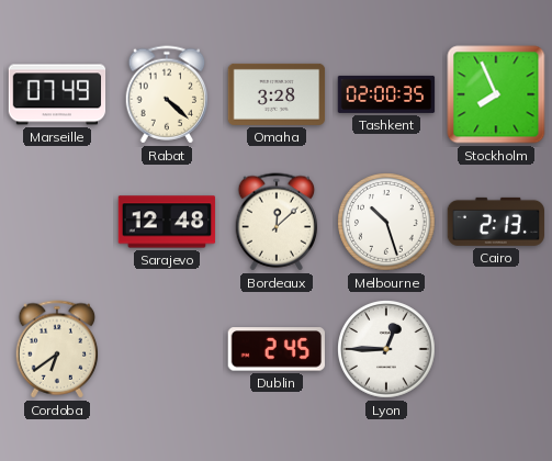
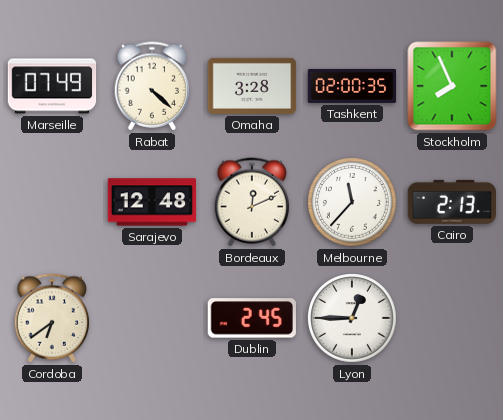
Bordeaux: 12:08 -> 12:11 (252, 202)
Melbourne: 10:27 -> 11:37 (352, 202)
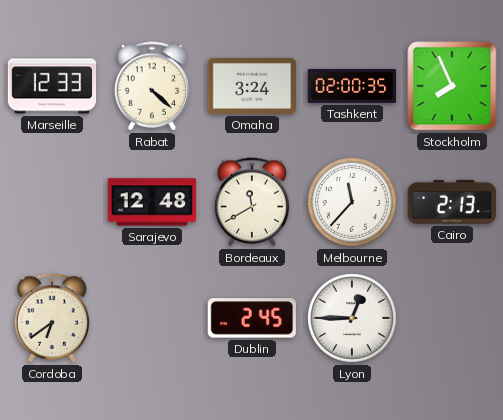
Marseille: 07:49 -> 12:33 (52, 86)
Omaha: 3:28 -> 3:24 (252, 86)
Bordeaux: 12:11 -> 11:40 (252, 202)
